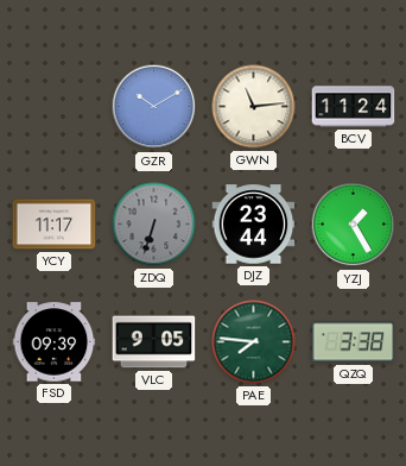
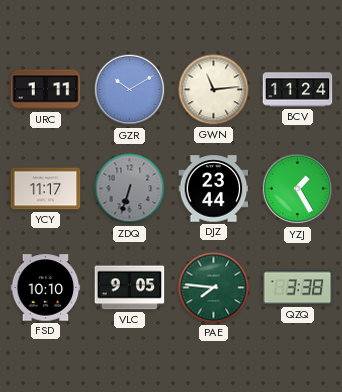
URC: none -> 1:11 (46, 90)
FSD: 09:39 -> 10:10 (46, 288)
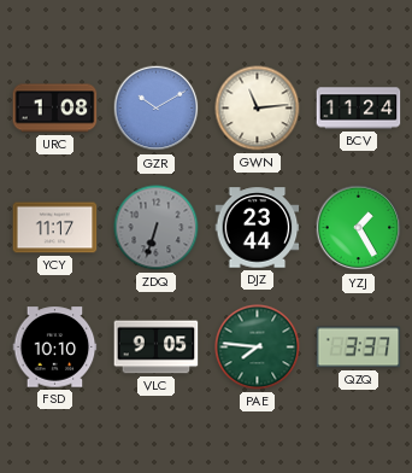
URC: 1:11 -> 1:08 (55, 109)
QZQ: 3:38 -> 3:37 (359, 348)
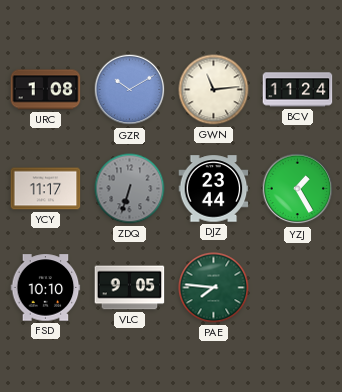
QZQ: 3:37 -> none (359, 348)
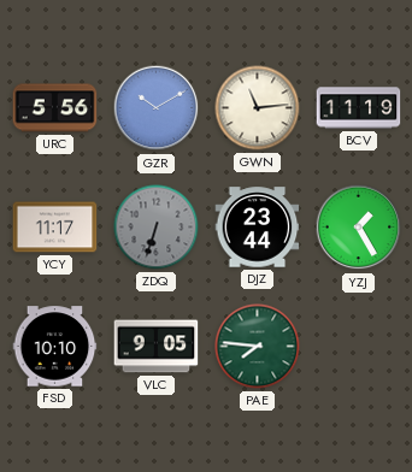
URC: 1:08 -> 5:56 (55, 108)
BCV: 11:24 -> 11:19 (359, 108)
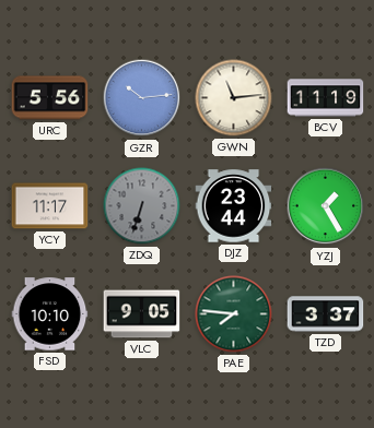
GZR: 10:10 -> 10:14 (142, 98)
TZD: none -> 3:37 (326, 314)
